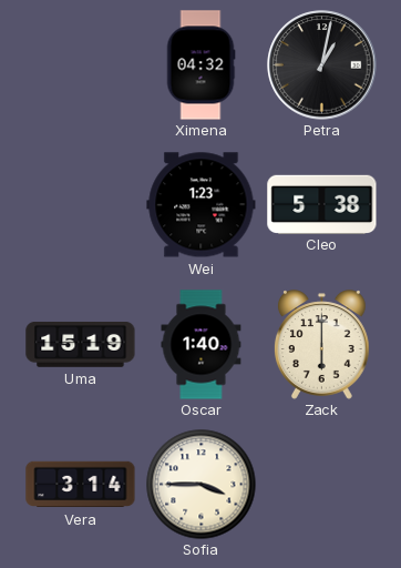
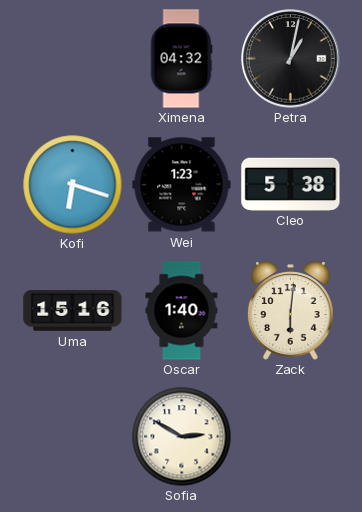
Kofi: none -> 6:18 (73, 185)
Uma: 15:19 -> 15:16 (73, 311)
Zack: 6:00 -> 6:01 (290, 311)
Vera: 3:14 -> none (81, 485)
Sofia: 3:45 -> 2:50 (182, 437)
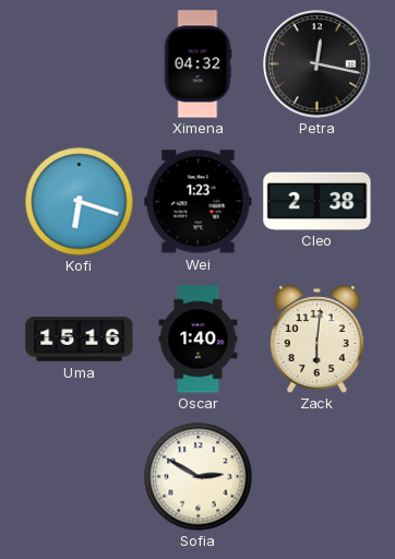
Petra: 1:02 -> 12:17 (318, 64)
Cleo: 5:38 -> 2:38 (318, 201)
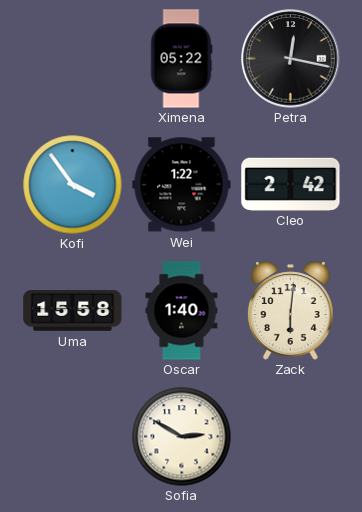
Ximena: 04:32 -> 05:22 (181, 59)
Kofi: 6:18 -> 3:54 (73, 185)
Wei: 1:23 -> 1:22 (182, 185)
Cleo: 2:38 -> 2:42 (291, 184)
Uma: 15:16 -> 15:58 (73, 311)
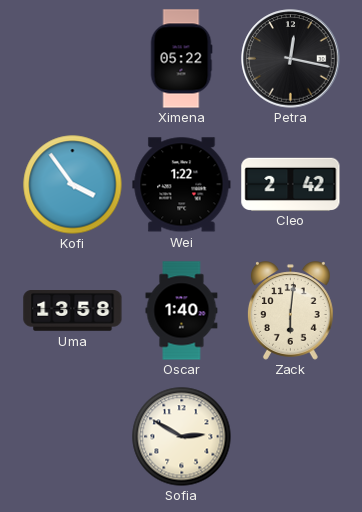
Uma: 15:58 -> 13:58 (73, 311)
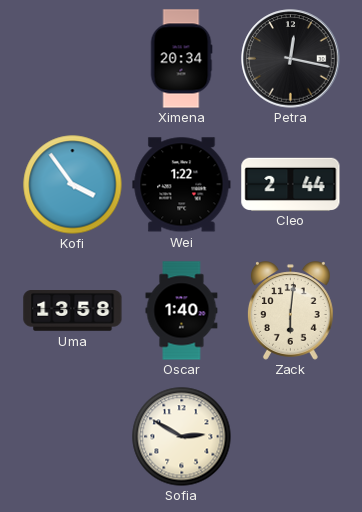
Ximena: 05:22 -> 20:34 (181, 59)
Cleo: 2:42 -> 2:44 (291, 184)
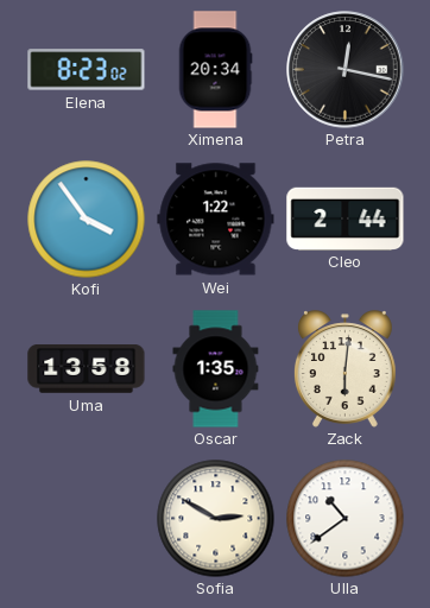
Elena: none -> 8:23 (87, 70)
Oscar: 1:40 -> 1:35 (216, 369)
Ulla: none -> 10:39 (346, 519)
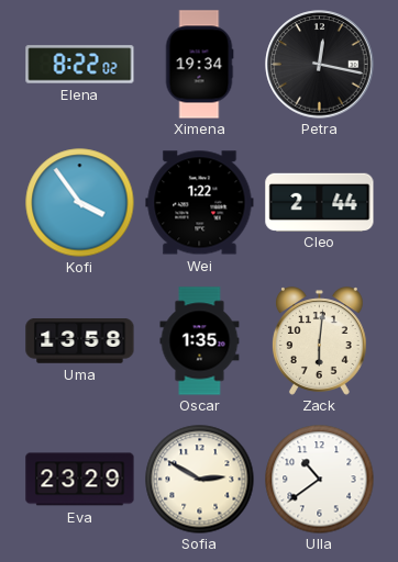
Elena: 8:23 -> 8:22 (80, 65)
Ximena: 20:34 -> 19:34 (199, 65)
Eva: none -> 23:29 (80, 480)
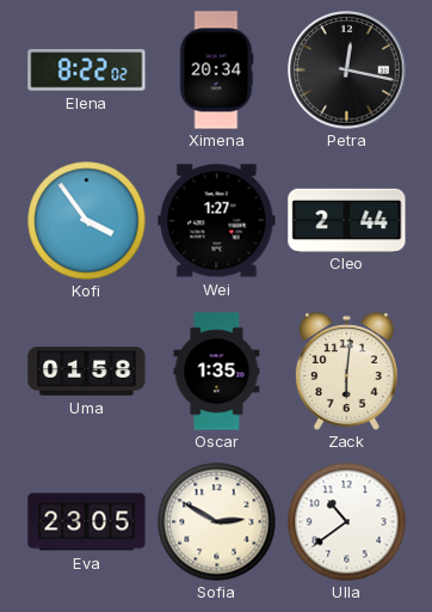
Ximena: 19:34 -> 20:34 (216, 71)
Wei: 1:22 -> 1:27 (217, 221)
Uma: 13:58 -> 01:58 (87, 372)
Eva: 23:29 -> 23:05 (87, 522)
